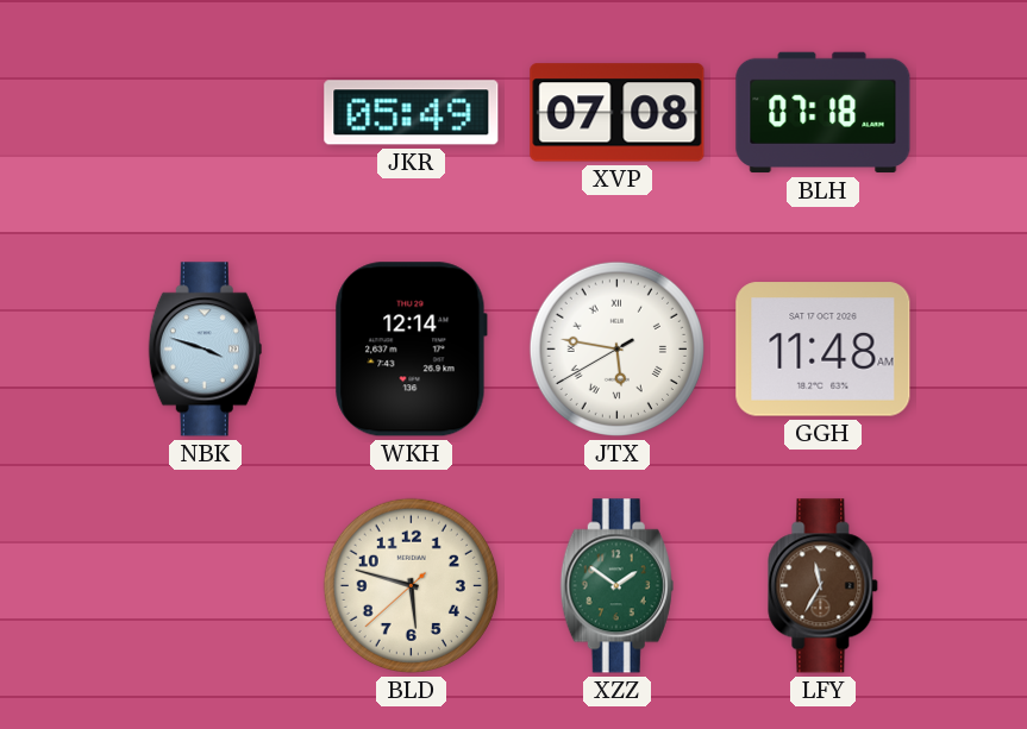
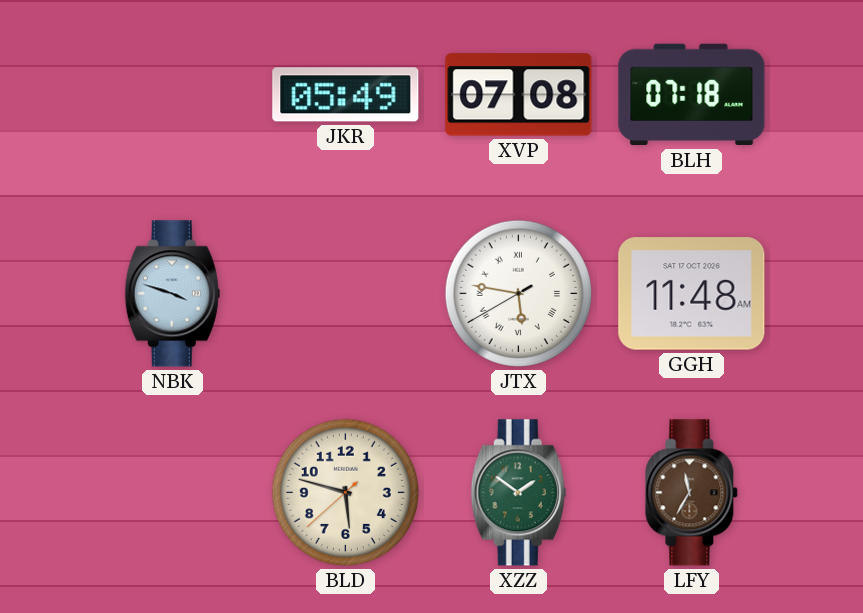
WKH: 12:14 -> none (411, 350)
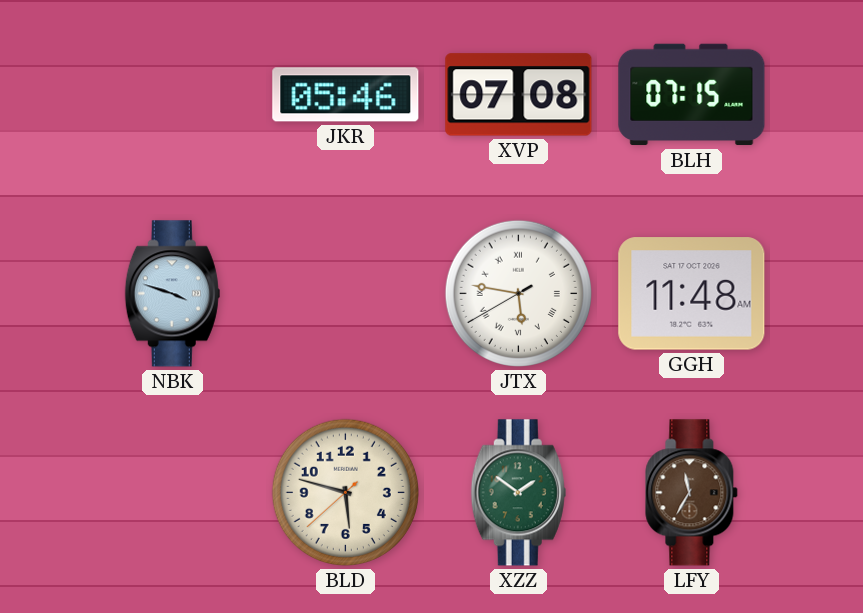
JKR: 05:49 -> 05:46 (346, 95)
BLH: 07:18 -> 07:15 (692, 95)
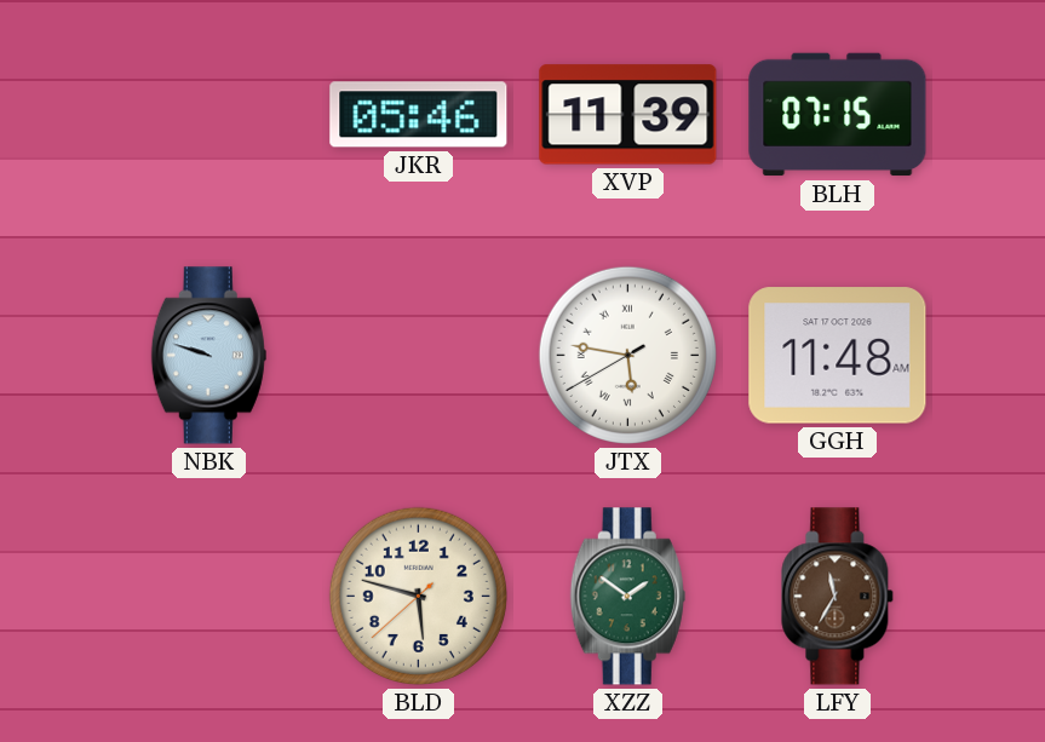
XVP: 07:08 -> 11:39 (628, 115)
NBK: 3:48 -> 9:48 (208, 356)
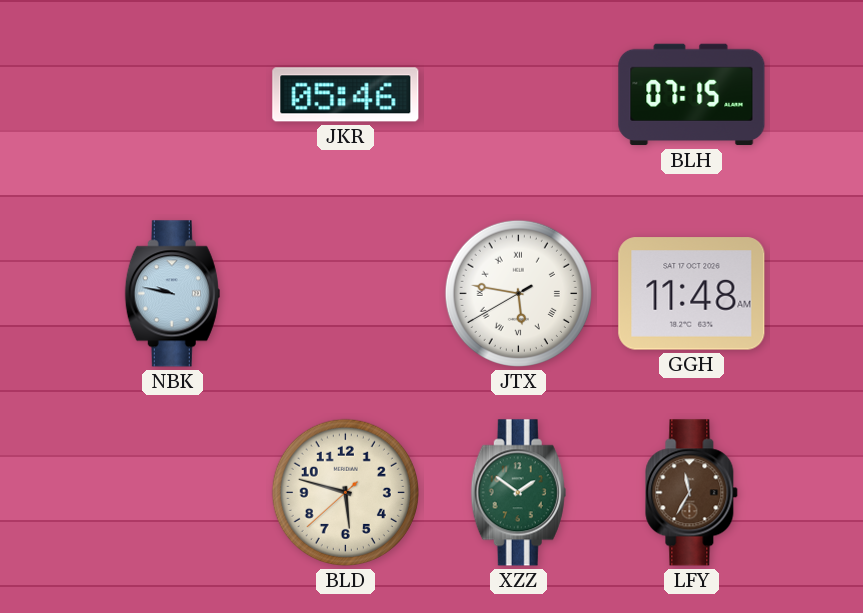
XVP: 11:39 -> none (628, 115)
NBK: 9:48 -> 9:47 (172, 294)
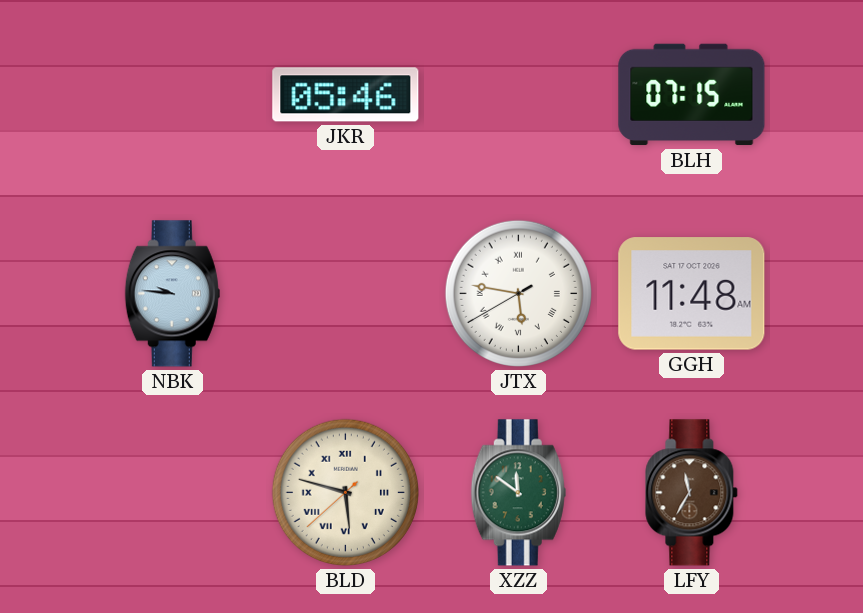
NBK: 9:47 -> 9:46 (172, 294)
BLD numerals: Arabic -> Roman (345, 492)
XZZ: 1:51 -> 11:51 (518, 493)
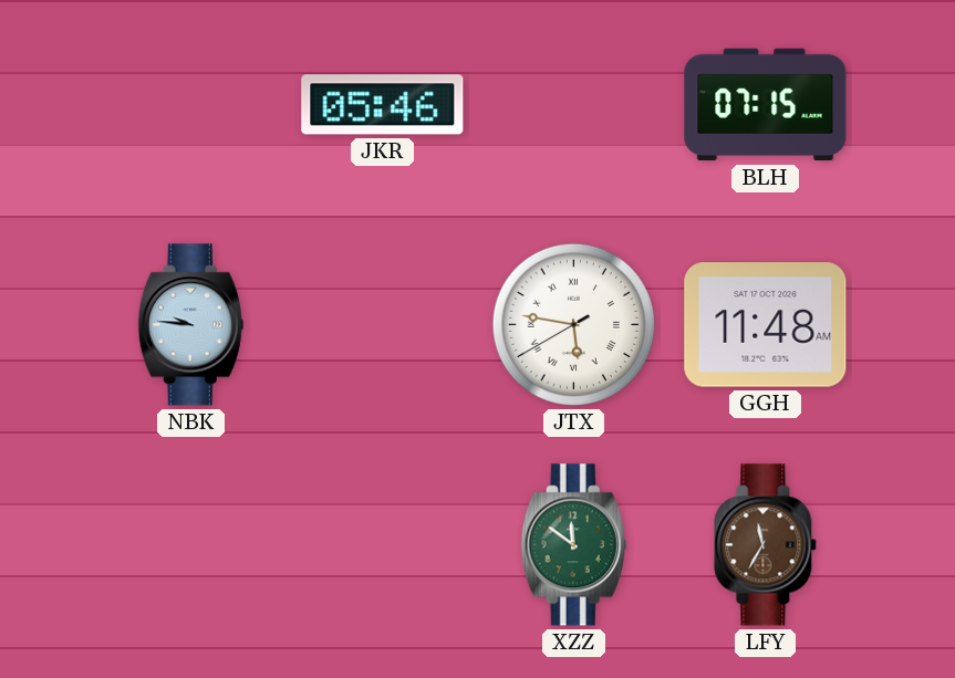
BLD: 5:47 -> none (345, 492)
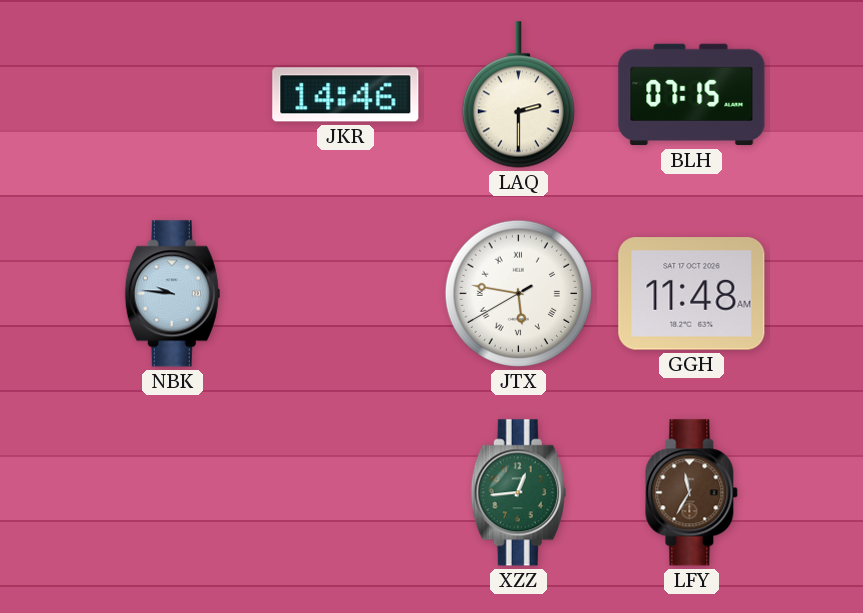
JKR: 05:46 -> 14:46 (346, 95)
LAQ: none -> 2:30 (518, 95)
XZZ: 11:51 -> 12:44 (518, 493)
